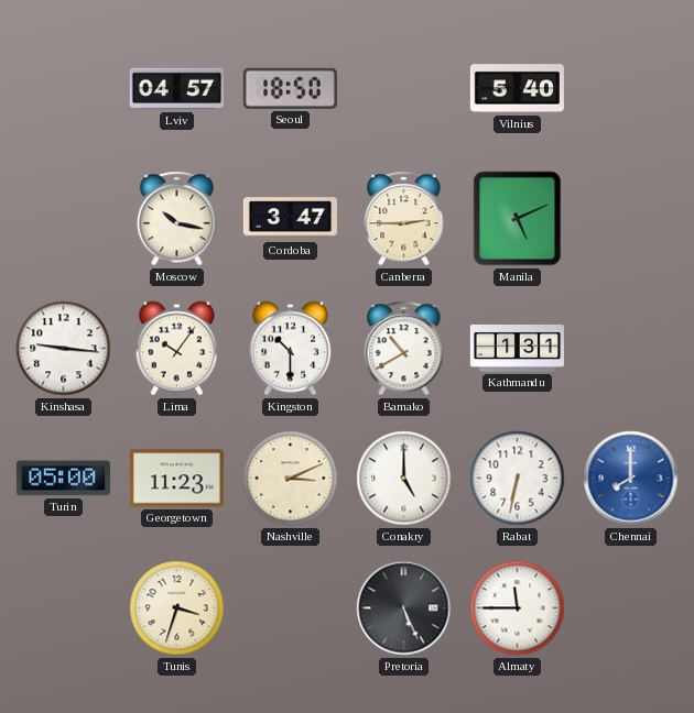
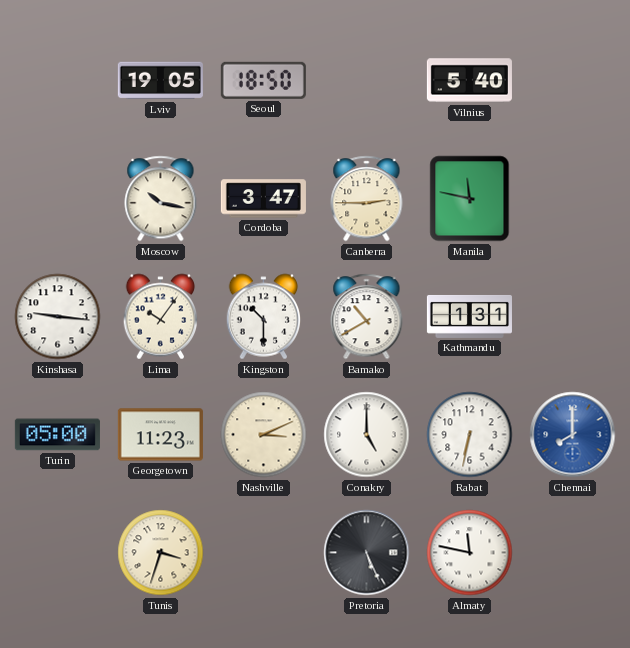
Lviv: 04:57 -> 19:05 (160, 81)
Manila: 5:11 -> 11:47 (470, 199)
Almaty: 11:45 -> 11:47 (470, 553)
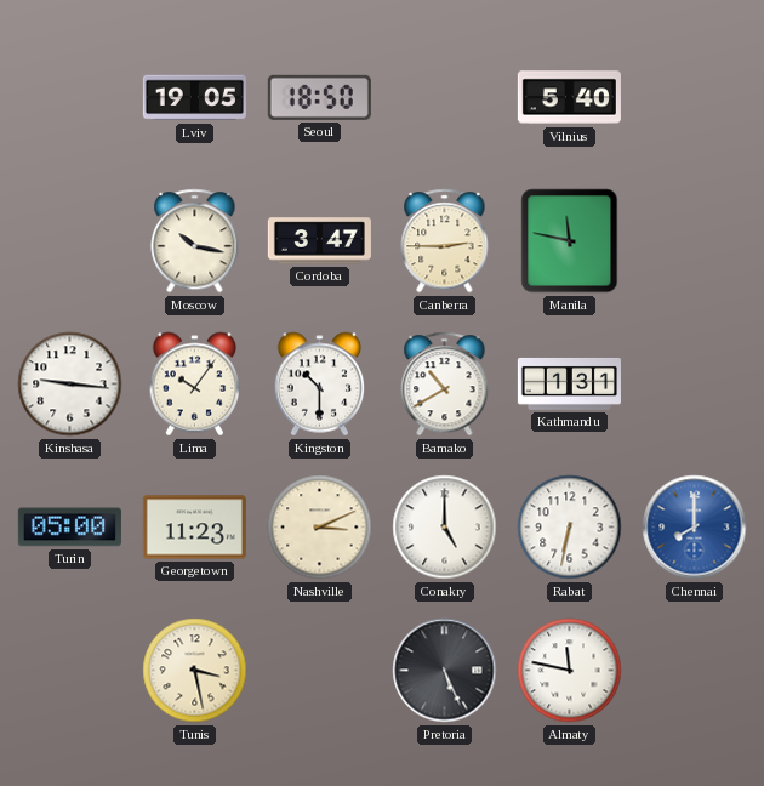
Tunis: 3:33 -> 3:28 (195, 671)
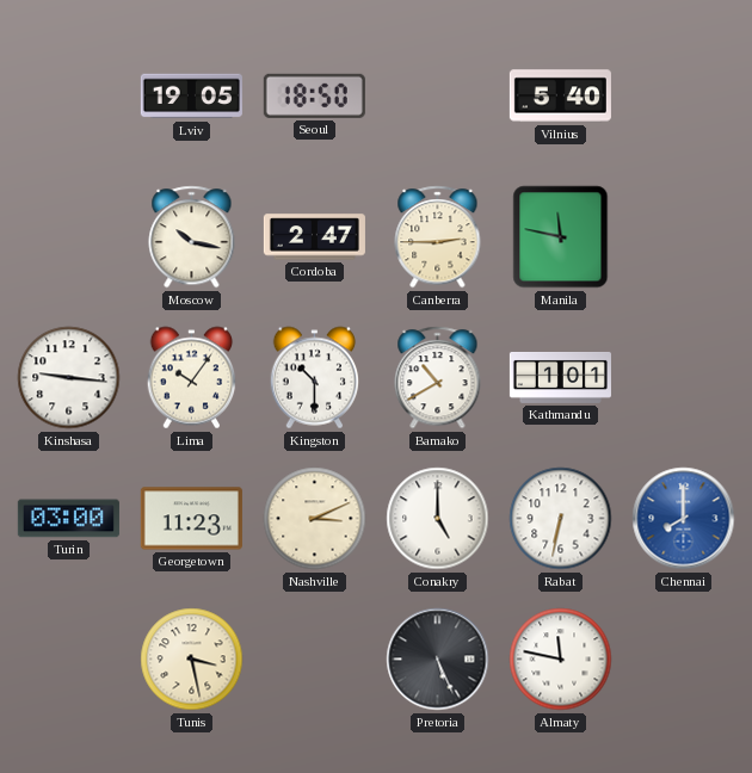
Cordoba: 3:47 -> 2:47 (314, 237)
Kathmandu: 1:31 -> 1:01 (560, 377)
Turin: 05:00 -> 03:00 (68, 519)
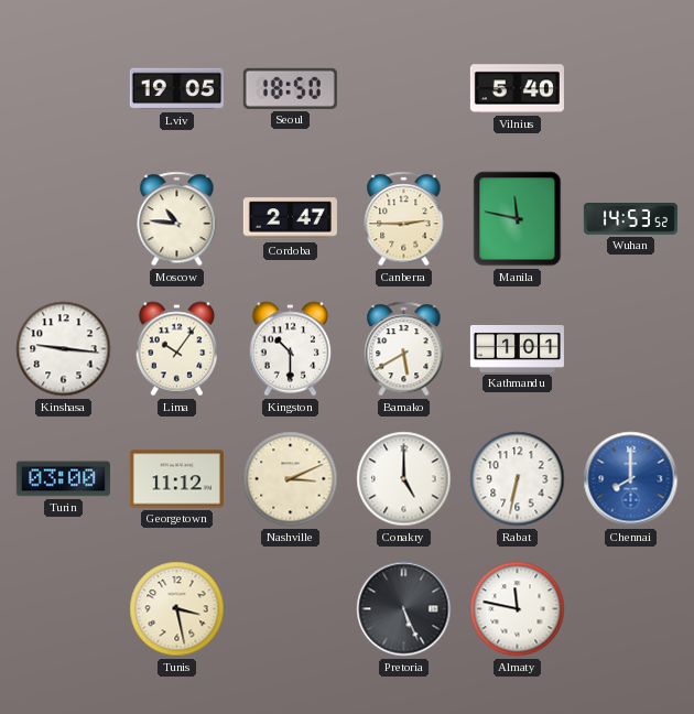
Moscow: 10:17 -> 10:46 (177, 219)
Wuhan: none -> 14:53 (630, 219)
Bamako: 10:40 -> 5:40 (404, 349)
Georgetown: 11:23 -> 11:12 (176, 479)
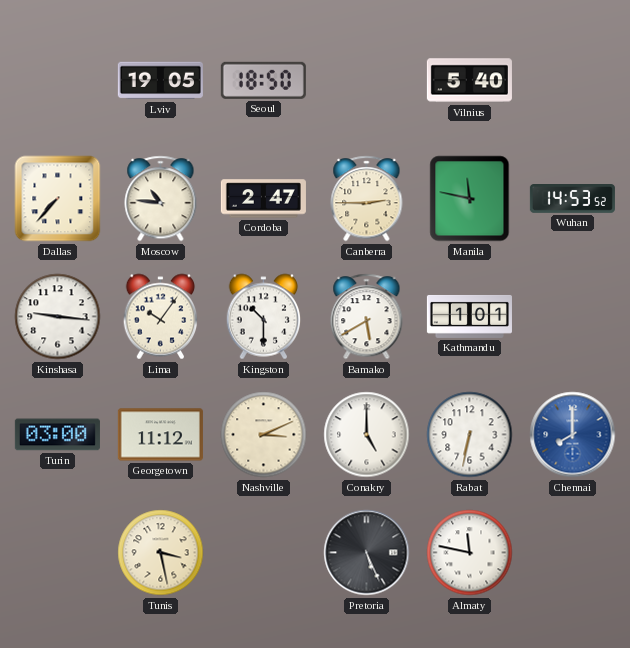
Dallas: none -> 7:37 (58, 199)
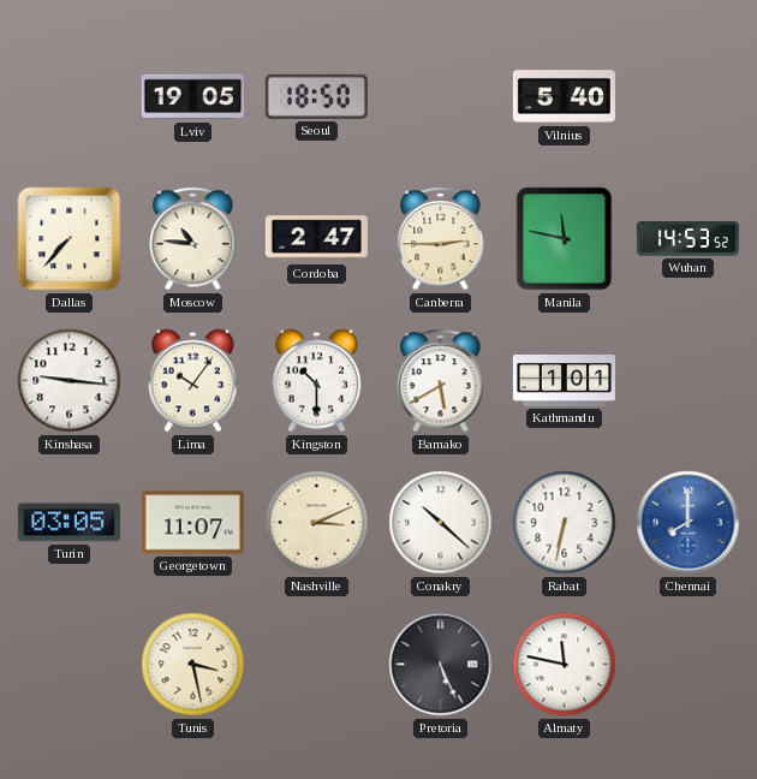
Turin: 03:00 -> 03:05 (68, 523)
Georgetown: 11:12 -> 11:07 (192, 523)
Conakry: 5:00 -> 10:22 (441, 523)
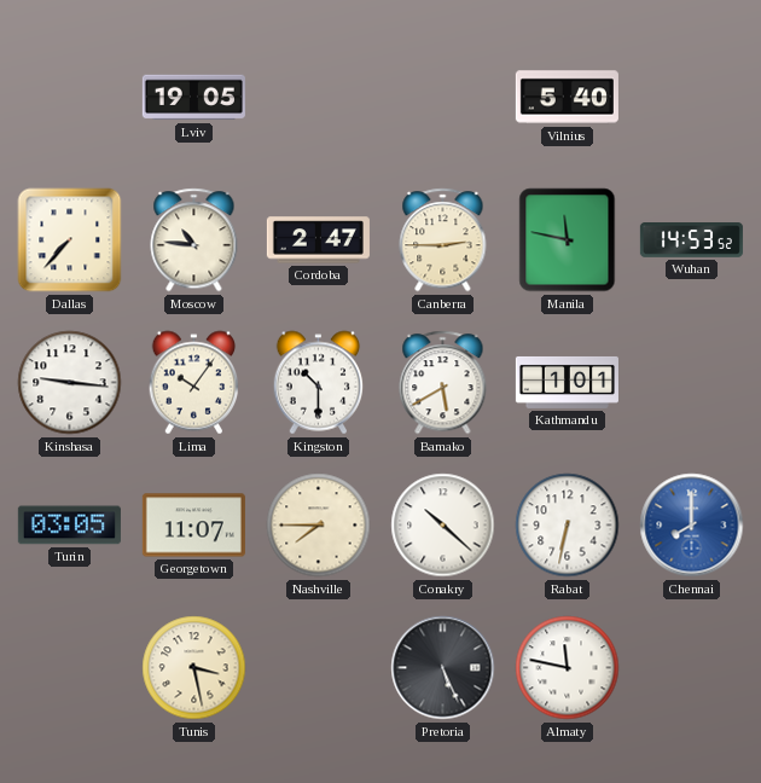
Seoul: 18:50 -> none (316, 96)
Nashville: 3:11 -> 7:45 (319, 526)
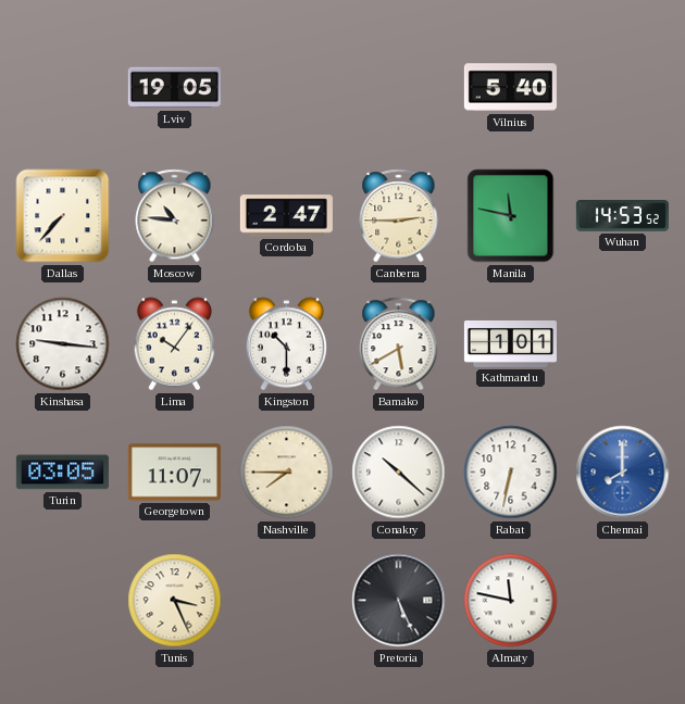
Tunis: 3:28 -> 3:26 (175, 601)
